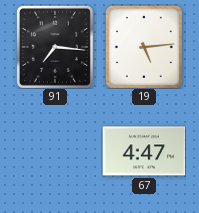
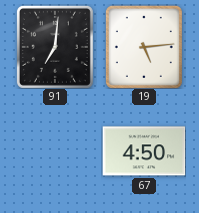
91: 7:16 -> 7:01 (55, 47)
67: 4:47 -> 4:50 (144, 151)
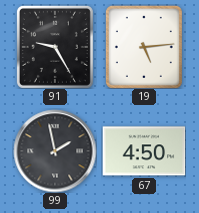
91: 7:01 -> 9:25 (55, 47)
99: none -> 1:58 (55, 151)
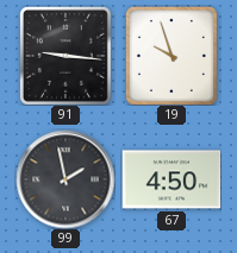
91: 9:25 -> 9:16 (66, 56)
19: 5:14 -> 9:57 (171, 56)
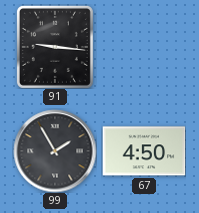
19: 9:57 -> none (171, 56)
99: 1:58 -> 1:55 (55, 151)
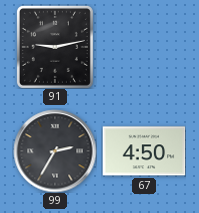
91: 9:16 -> 9:13 (55, 47)
99: 1:55 -> 2:35 (55, 151)
